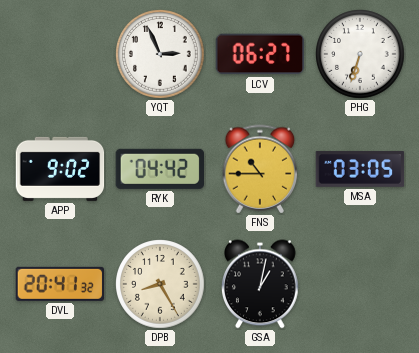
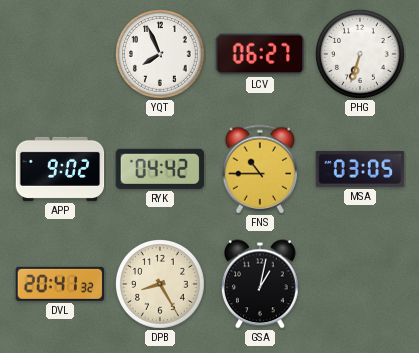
YQT: 2:56 -> 7:56 (161, 55)
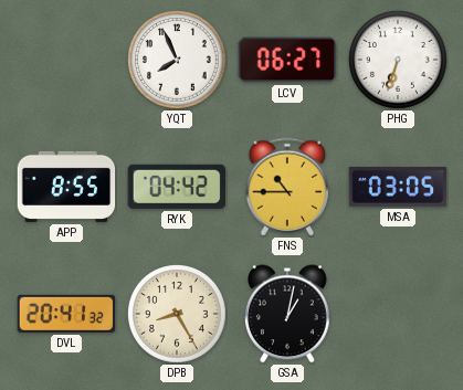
APP: 9:02 -> 8:55 (66, 187)
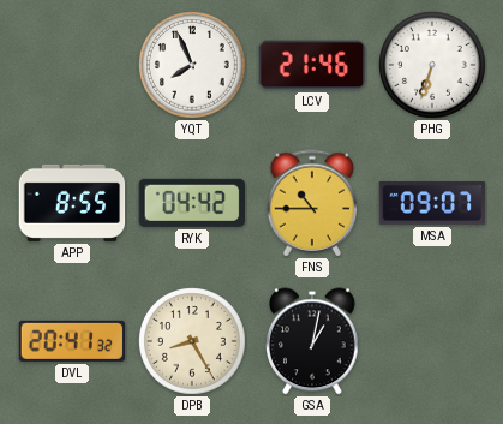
LCV: 06:27 -> 21:46 (312, 65)
MSA: 03:05 -> 09:07 (432, 203)
